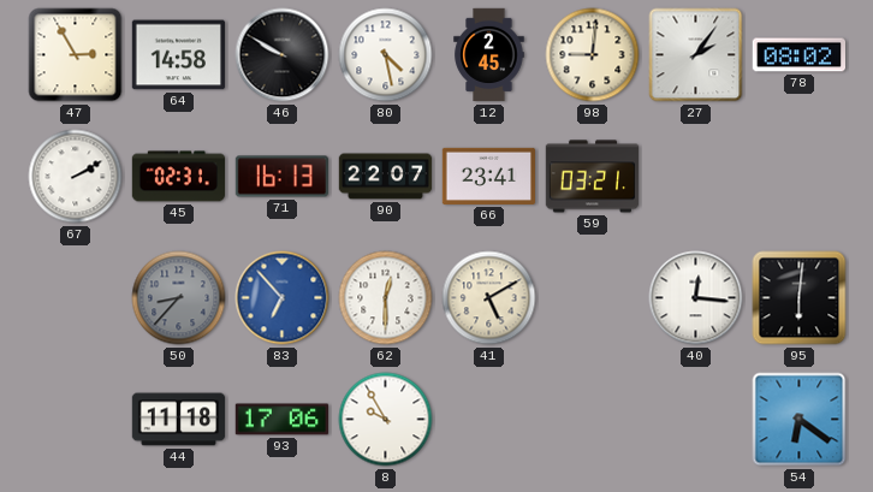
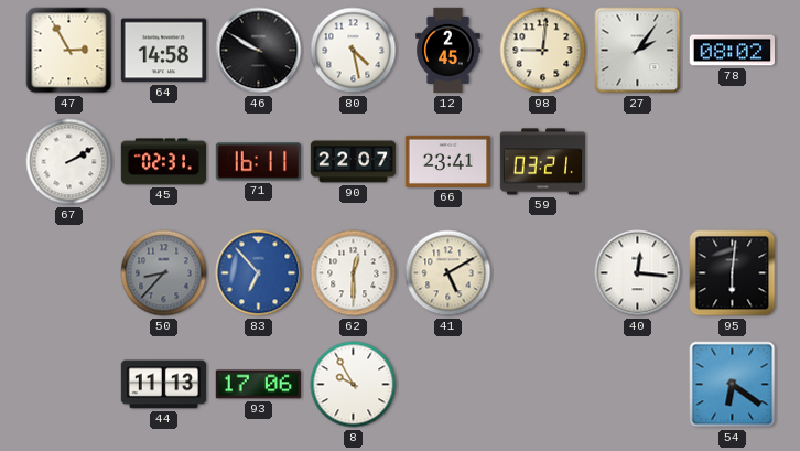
71: 16:13 -> 16:11 (258, 162)
44: 11:18 -> 11:13 (164, 385)
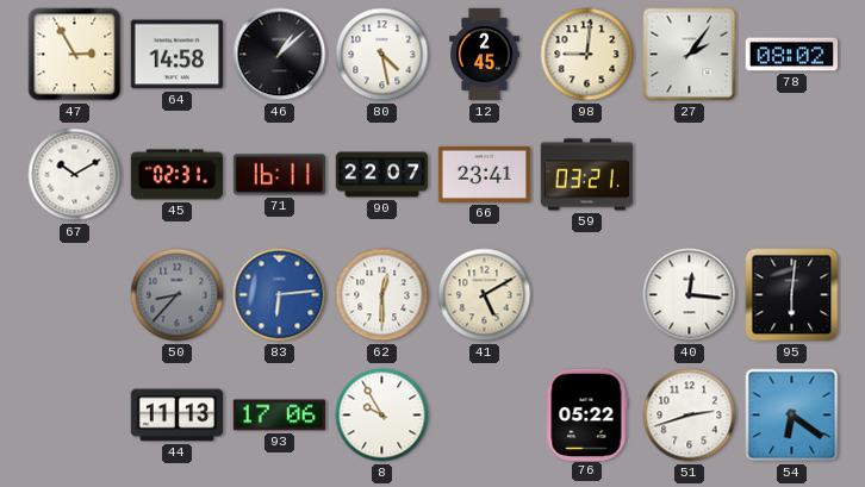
46: 9:50 -> 1:08 (280, 55)
67: 2:10 -> 10:10 (75, 175)
83: 6:53 -> 6:14 (280, 295)
76: none -> 05:22 (586, 414)
51: none -> 2:42 (690, 416)
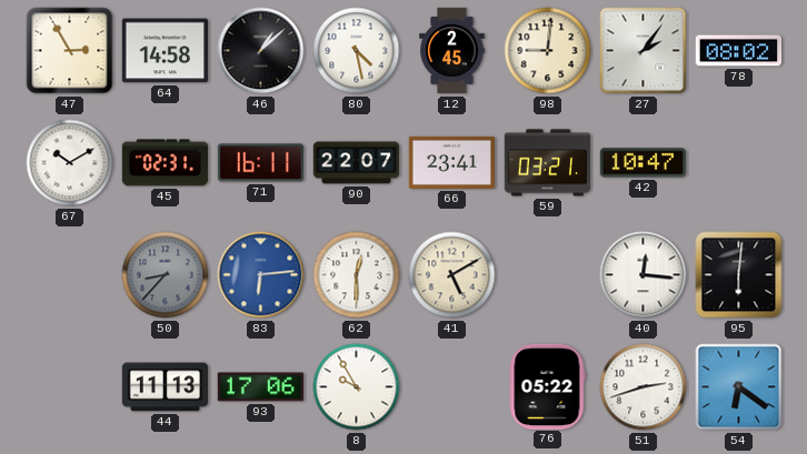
42: none -> 10:47 (642, 163)
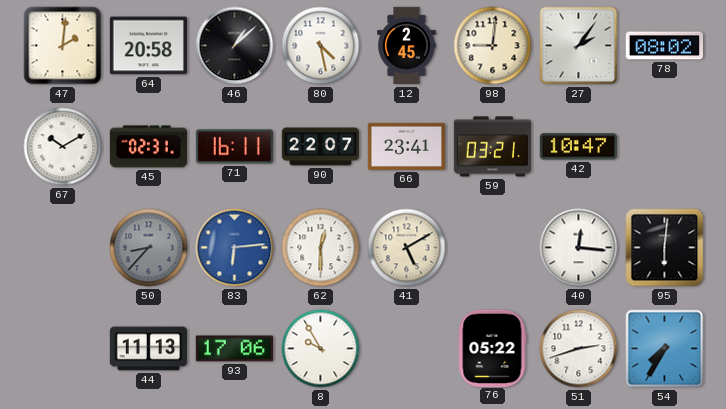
47: 2:55 -> 2:01 (63, 46)
64: 14:58 -> 20:58 (148, 46)
54: 6:21 -> 7:35 (665, 349)
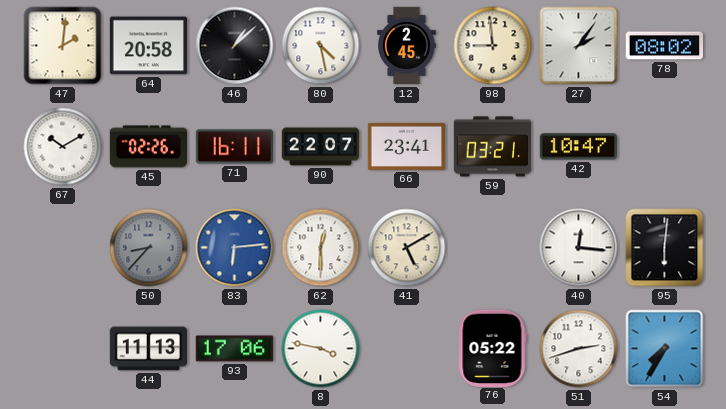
98: 9:01 -> 8:59 (493, 46)
45: 02:31 -> 02:26 (148, 147)
8: 9:55 -> 3:47 (321, 349)
